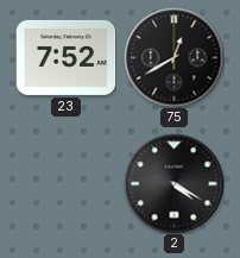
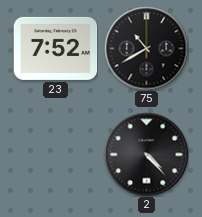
75: 12:40 -> 10:40 (146, 48)
2: 4:20 -> 4:23 (146, 154)
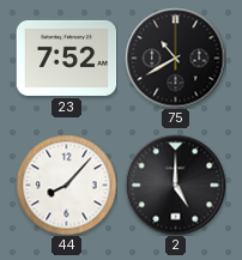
44: none -> 8:07 (66, 185)
2: 4:23 -> 5:00 (175, 185)
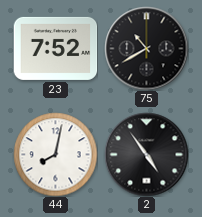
44: 8:07 -> 8:02 (55, 154)
2: 5:00 -> 4:54 (146, 154)
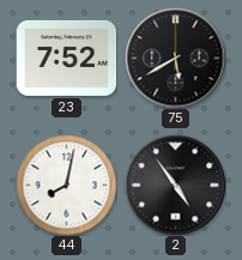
75: 10:40 -> 5:40 (175, 58)
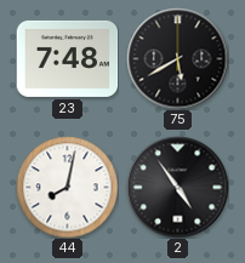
23: 7:52 -> 7:48 (67, 58)
